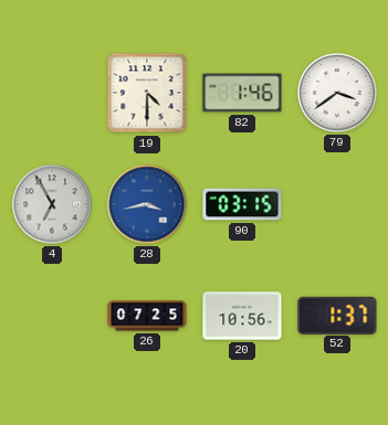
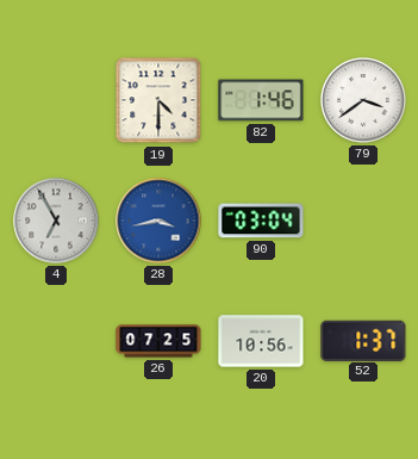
90: 03:15 -> 03:04 (261, 221)
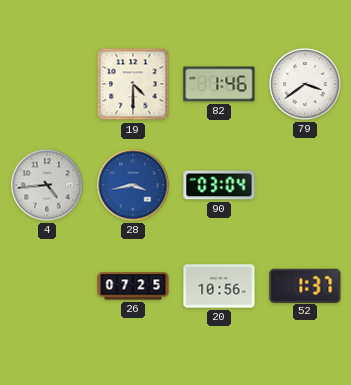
4: 6:55 -> 4:44 (47, 185)
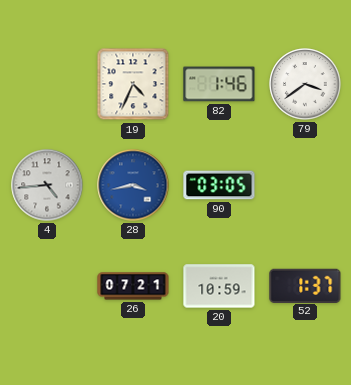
19: 4:30 -> 4:34 (133, 84)
90: 03:04 -> 03:05 (219, 185)
26: 07:25 -> 07:21 (133, 286)
20: 10:56 -> 10:59 (219, 286)
